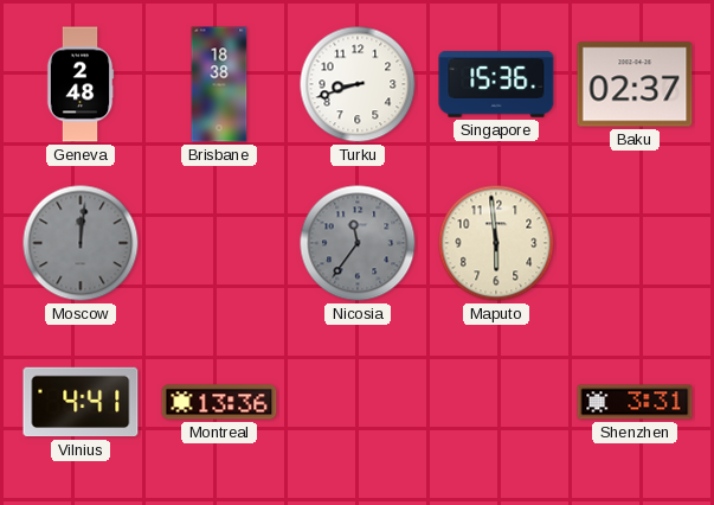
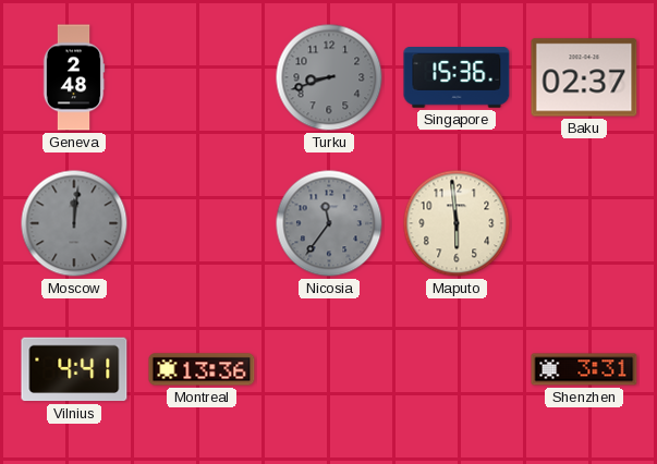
Brisbane: 18:38 -> none (219, 84)
Turku dial: white -> grey (329, 77)
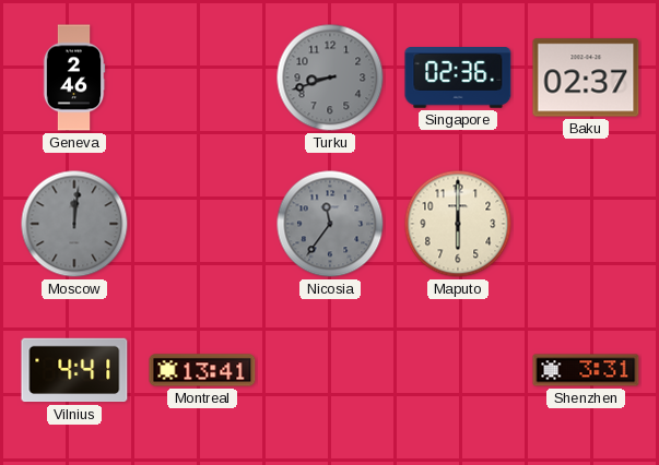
Geneva: 2:48 -> 2:46 (74, 77)
Singapore: 15:36 -> 02:36 (458, 79)
Maputo: 5:59 -> 6:00 (458, 224)
Montreal: 13:36 -> 13:41 (202, 370)
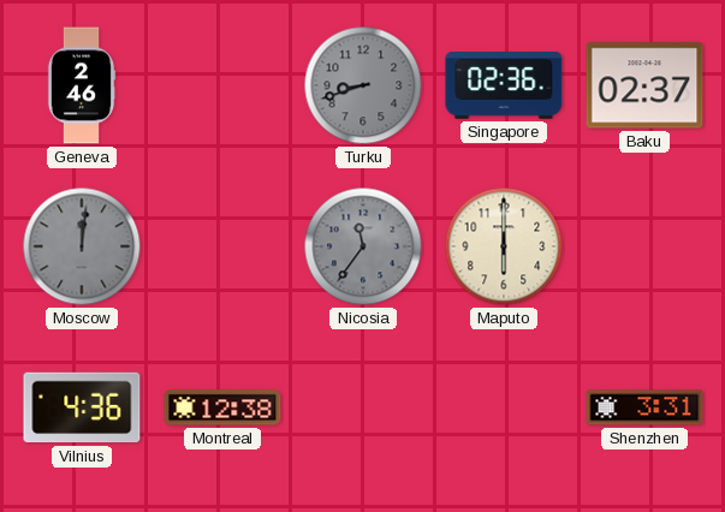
Vilnius: 4:41 -> 4:36 (82, 407)
Montreal: 13:41 -> 12:38 (222, 407)
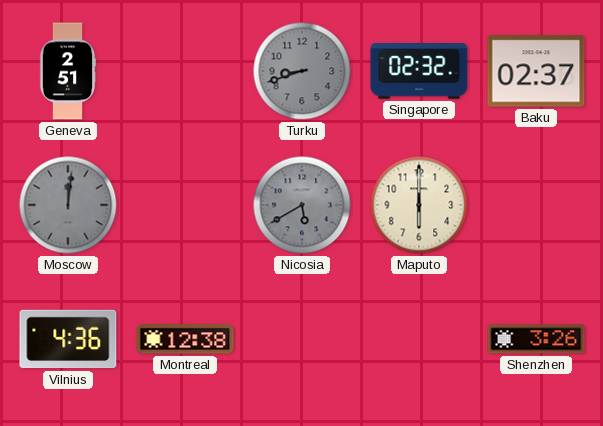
Geneva: 2:46 -> 2:51 (68, 71)
Singapore: 02:36 -> 02:32 (419, 72)
Nicosia: 11:36 -> 5:40 (302, 205)
Shenzhen: 3:31 -> 3:26 (536, 339)
